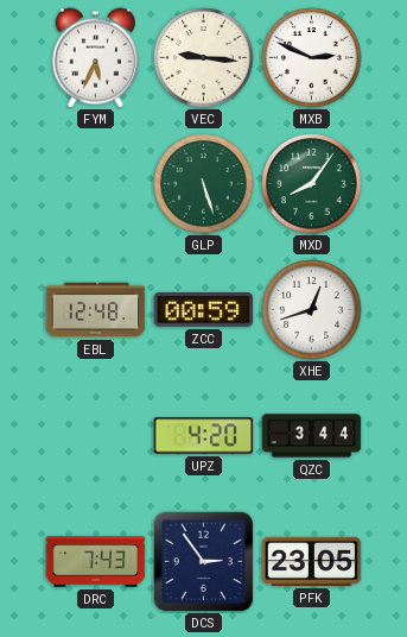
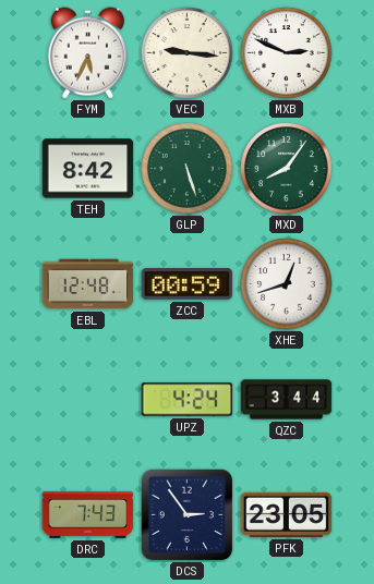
TEH: none -> 8:42 (88, 169)
UPZ: 4:20 -> 4:24 (188, 400)
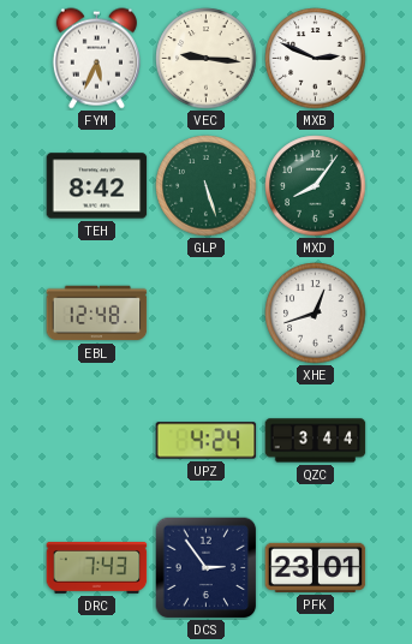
ZCC: 00:59 -> none (188, 284)
PFK: 23:05 -> 23:01 (316, 567)
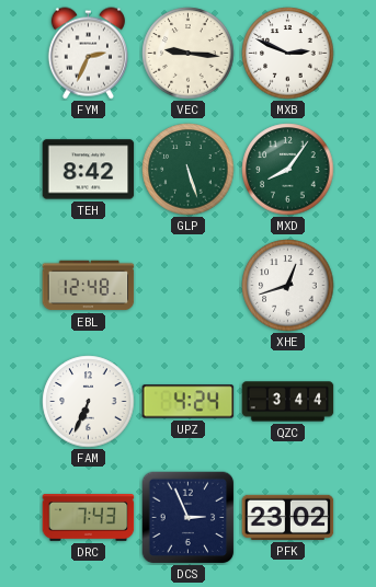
FYM: 5:34 -> 2:34 (88, 54)
FAM: none -> 6:34 (89, 402)
DCS: 2:54 -> 2:56 (187, 517)
PFK: 23:01 -> 23:02 (288, 517)
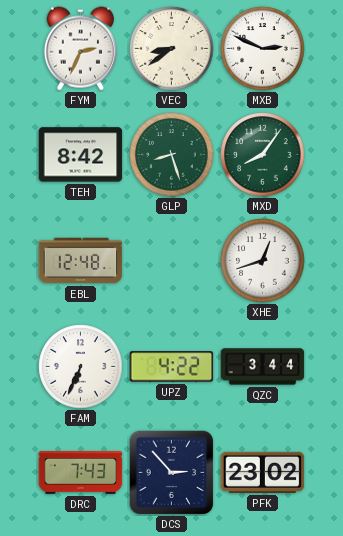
VEC: 9:16 -> 8:39 (172, 49)
GLP: 5:27 -> 8:27 (172, 155)
UPZ: 4:24 -> 4:22 (172, 367)
DCS: 2:56 -> 2:53 (171, 472)
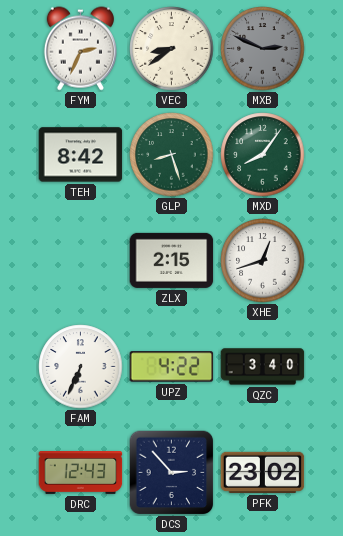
MXB dial: white -> grey (263, 49)
EBL: 12:48 -> none (81, 261)
ZLX: none -> 2:15 (172, 260)
QZC: 3:44 -> 3:40 (263, 367)
DRC: 7:43 -> 12:43 (81, 473)
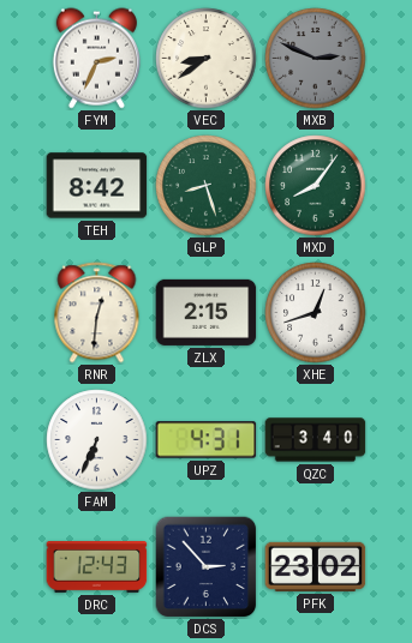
RNR: none -> 12:31 (97, 313)
UPZ: 4:22 -> 4:31 (207, 440)
